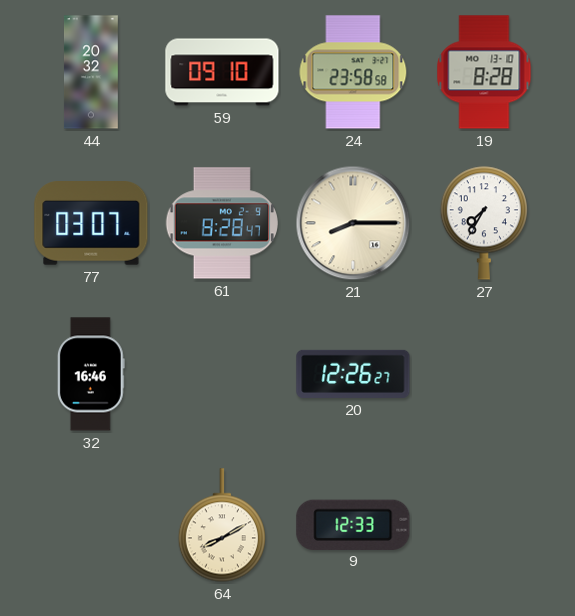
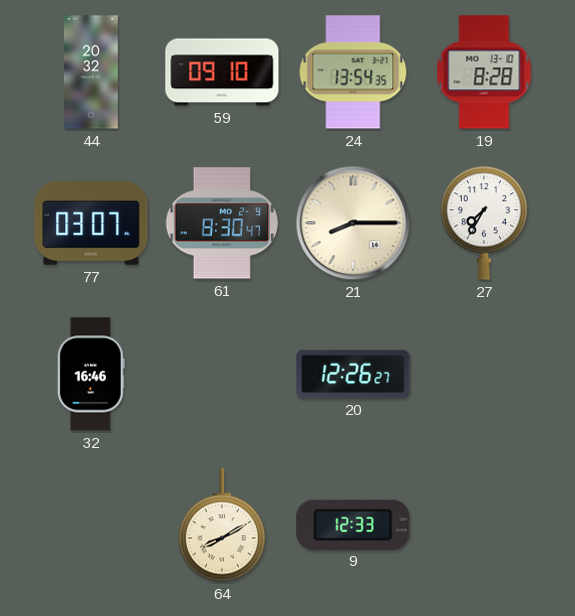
24: 23:58 -> 13:54 (353, 72)
61: 8:28 -> 8:30 (222, 223)
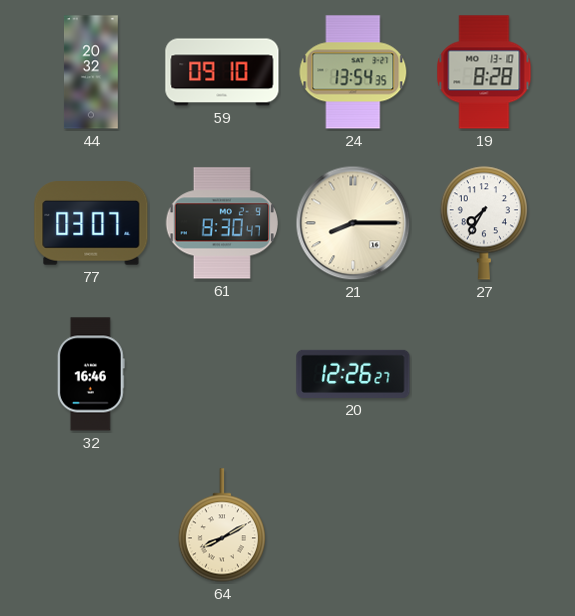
9: 12:33 -> none (353, 524)
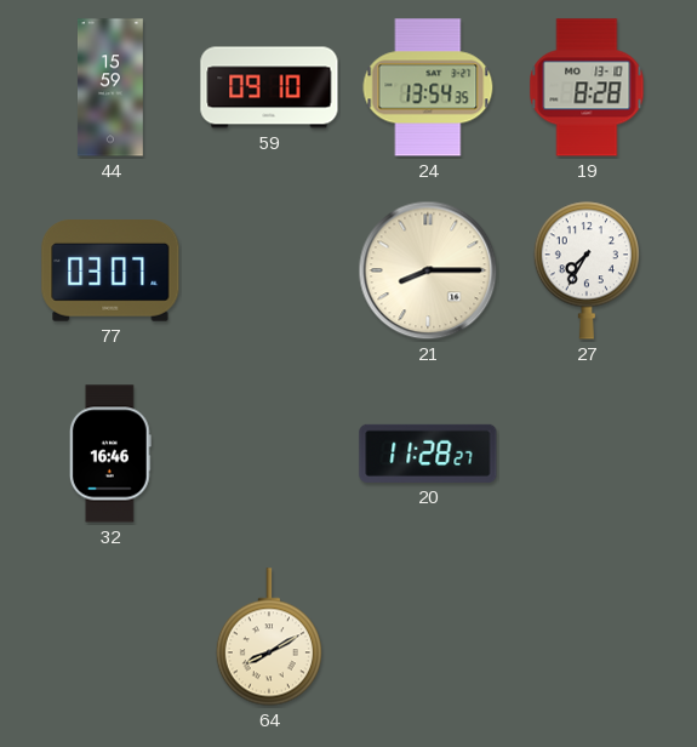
44: 20:32 -> 15:59 (110, 87)
61: 8:30 -> none (222, 223)
20: 12:26 -> 11:28 (428, 454)
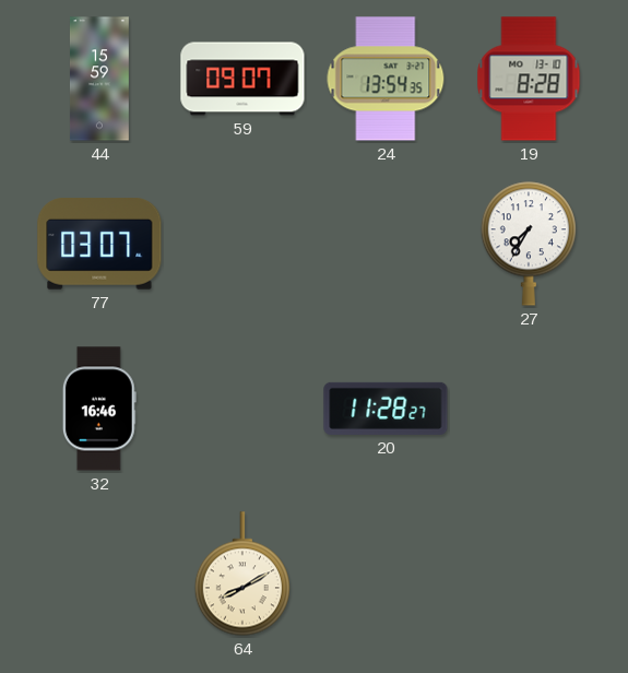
59: 09:10 -> 09:07 (242, 79)
21: 8:15 -> none (428, 270)
